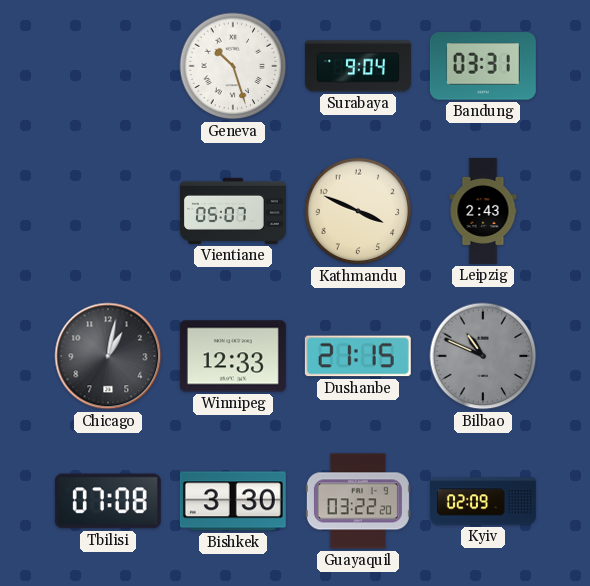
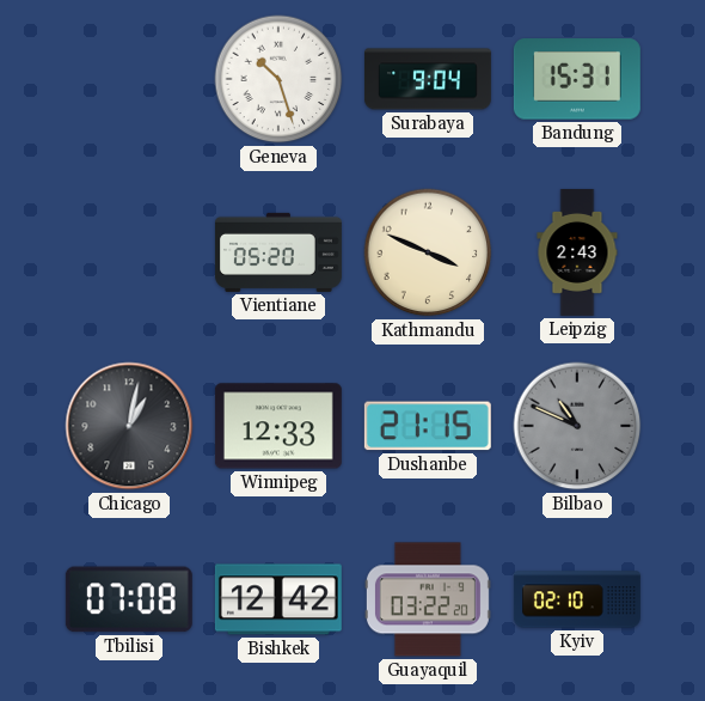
Bandung: 03:31 -> 15:31 (577, 79)
Vientiane: 05:07 -> 05:20 (278, 252)
Bishkek: 3:30 -> 12:42 (278, 599)
Kyiv: 02:09 -> 02:10 (577, 599)
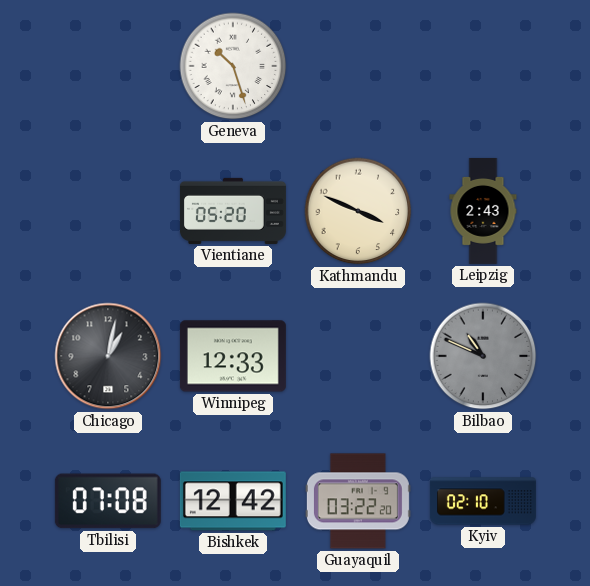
Surabaya: 9:04 -> none (428, 79)
Bandung: 15:31 -> none (577, 79)
Dushanbe: 21:15 -> none (428, 426)
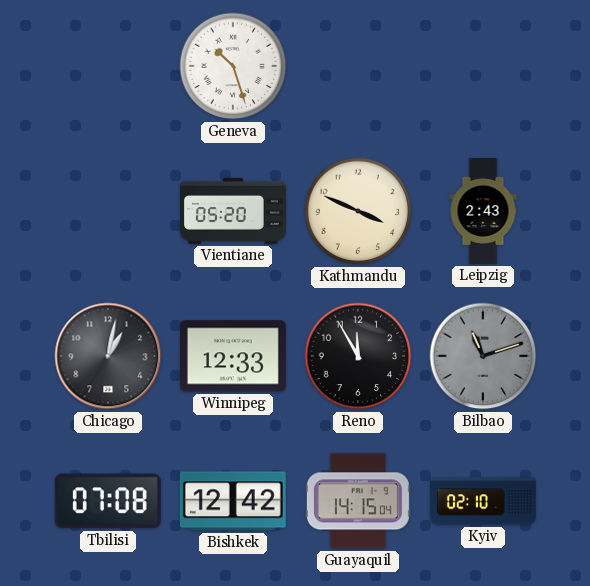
Reno: none -> 11:55 (358, 356)
Bilbao: 10:49 -> 11:12 (483, 356)
Guayaquil: 03:22 -> 14:15 (358, 501)
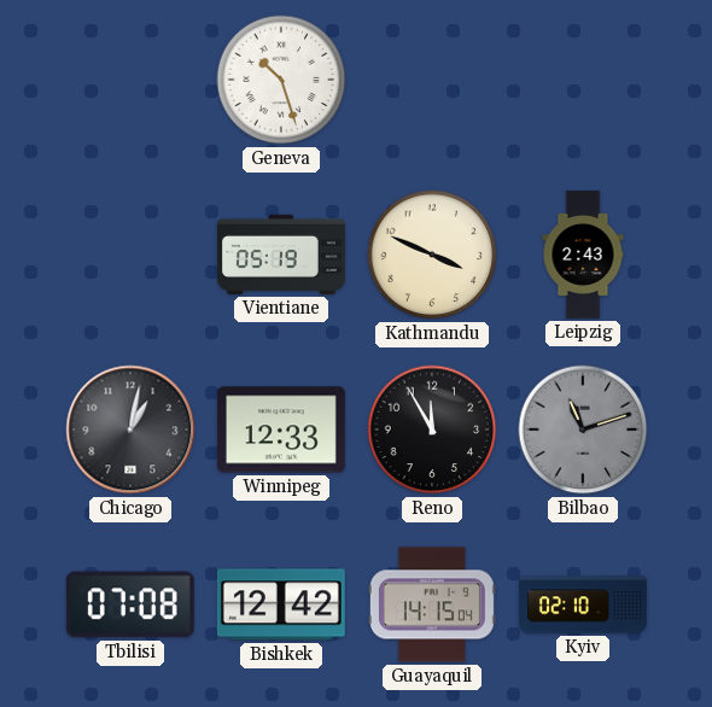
Vientiane: 05:20 -> 05:19 (281, 255)
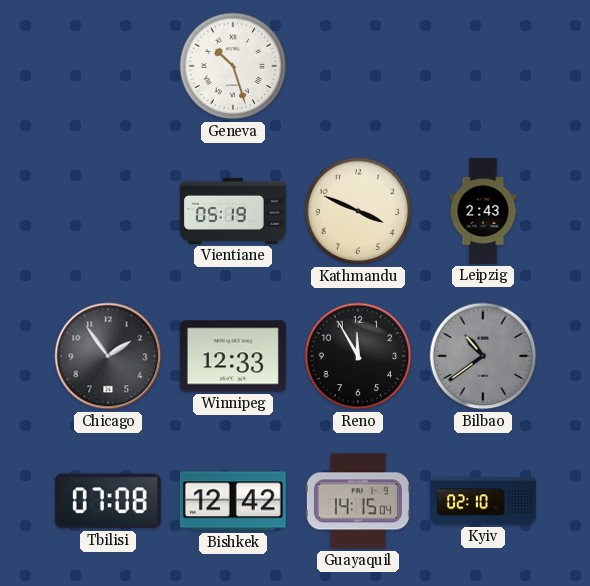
Chicago: 1:02 -> 1:54 (108, 356)
Bilbao: 11:12 -> 10:39 (483, 356)
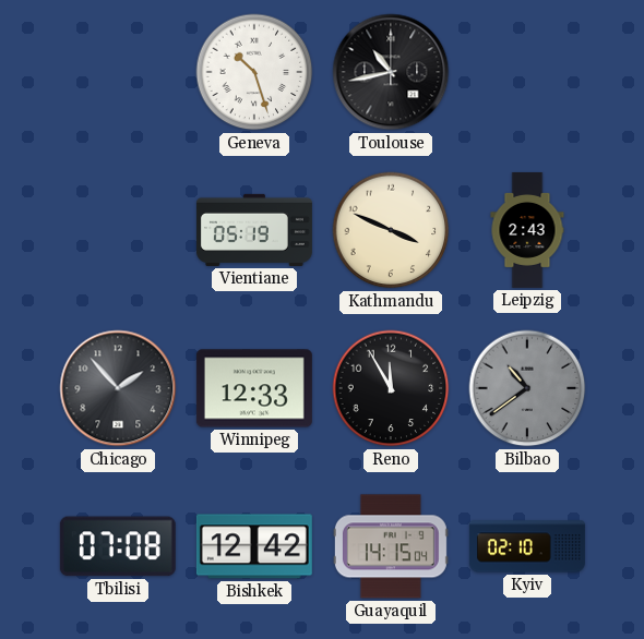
Toulouse: none -> 10:43 (391, 72)
Chicago: 1:54 -> 1:53 (118, 388)
